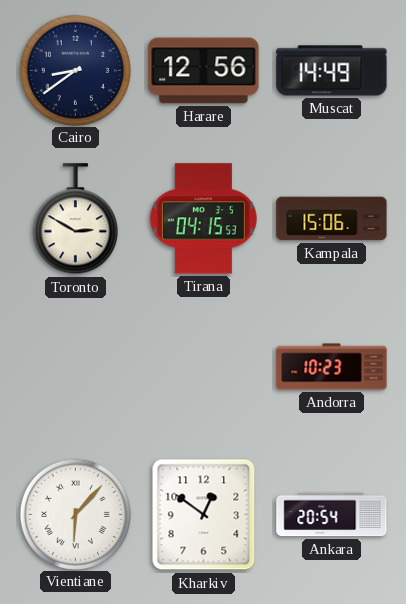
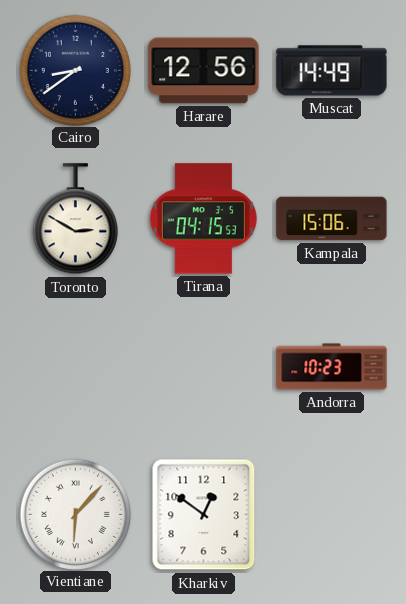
Ankara: 20:54 -> none (332, 515)
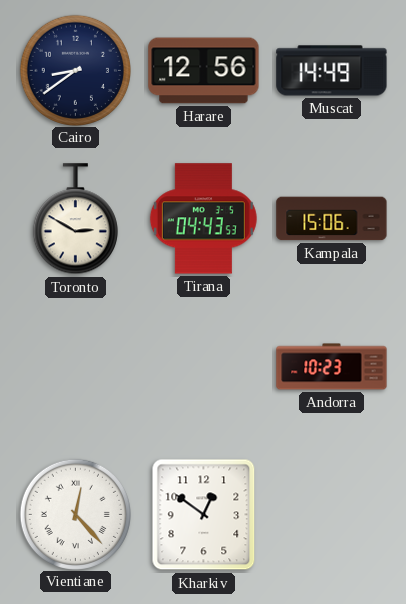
Tirana: 04:15 -> 04:43 (203, 219)
Vientiane: 6:07 -> 12:23 (75, 514)
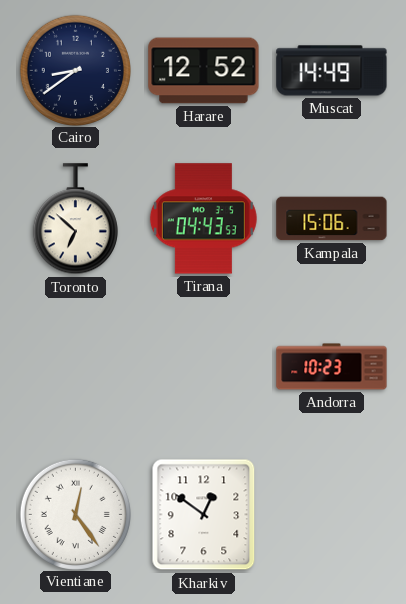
Harare: 12:56 -> 12:52 (204, 71)
Toronto: 2:50 -> 6:52 (75, 219)
Vientiane: 12:23 -> 12:24 (75, 514)
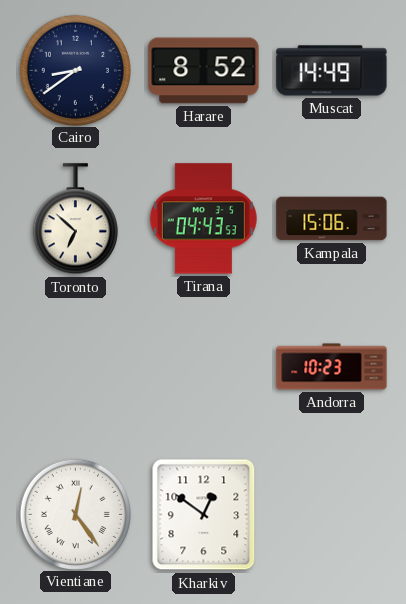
Harare: 12:52 -> 8:52 (204, 71)
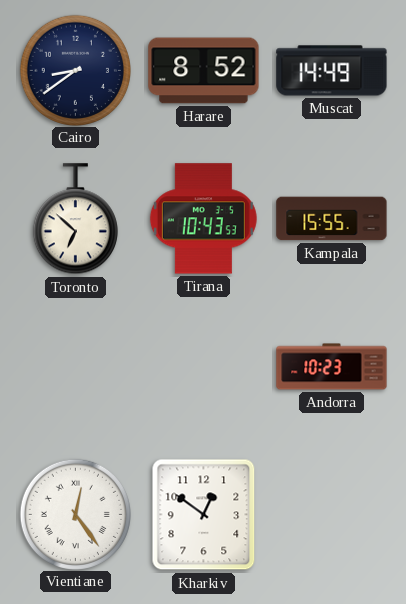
Tirana: 04:43 -> 10:43 (203, 219)
Kampala: 15:06 -> 15:55 (332, 219)
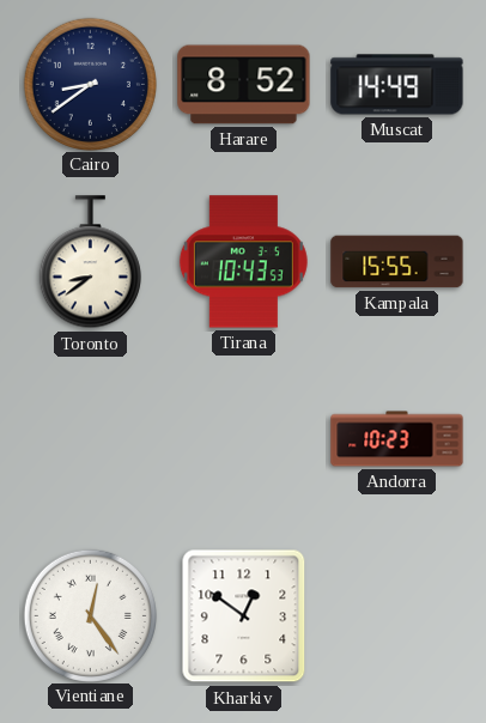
Toronto: 6:52 -> 8:39 (90, 262)
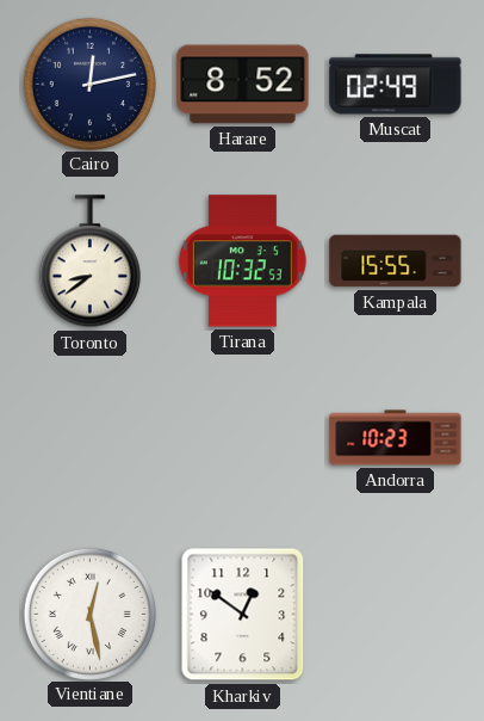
Cairo: 8:39 -> 12:13 (89, 84)
Muscat: 14:49 -> 02:49 (396, 85)
Tirana: 10:43 -> 10:32 (242, 261)
Vientiane: 12:24 -> 12:28 (89, 614)
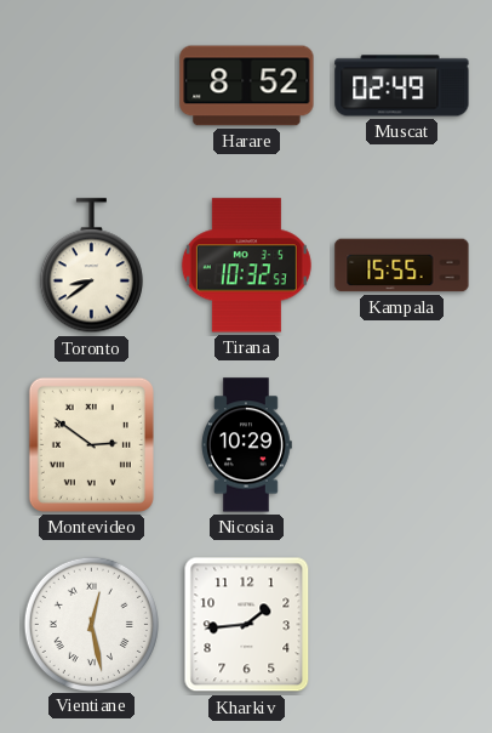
Cairo: 12:13 -> none (89, 84)
Montevideo: none -> 2:51 (91, 444)
Nicosia: none -> 10:29 (246, 445)
Andorra: 10:23 -> none (396, 438)
Kharkiv: 12:51 -> 1:44 (247, 625)
